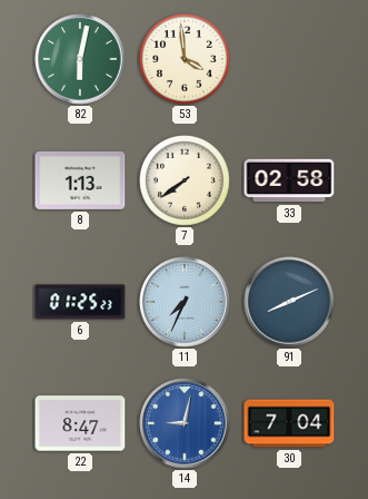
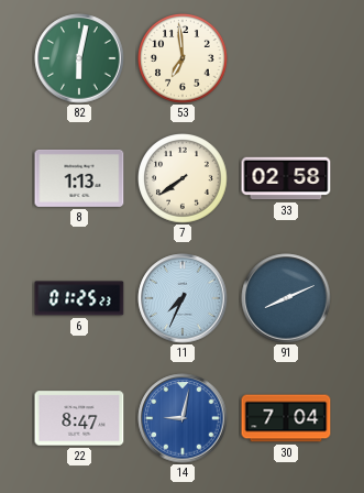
53: 3:59 -> 6:59 (183, 58)
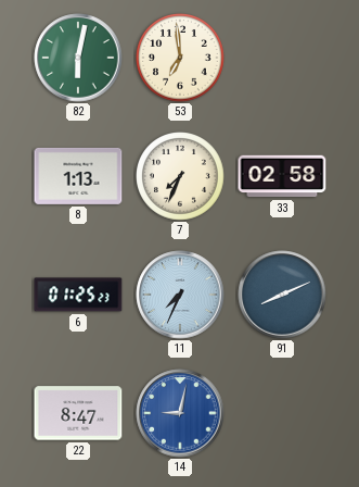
7: 7:39 -> 7:34 (180, 176)
30: 7:04 -> none (286, 418)
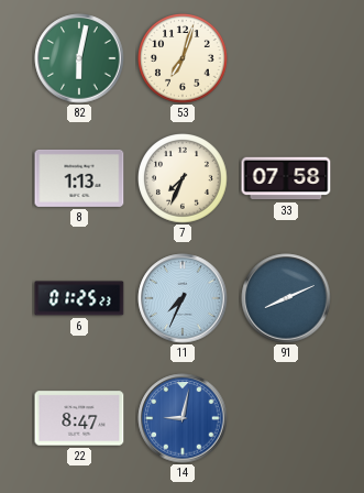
53: 6:59 -> 7:03 (183, 58)
33: 02:58 -> 07:58 (286, 178)
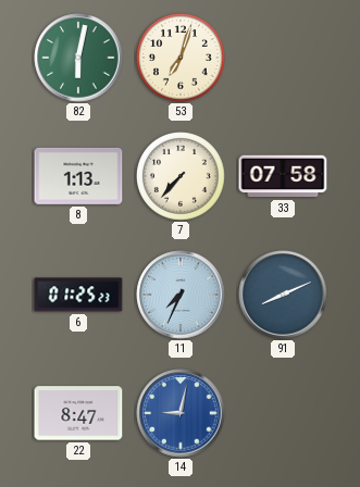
7: 7:34 -> 7:37 (181, 176)
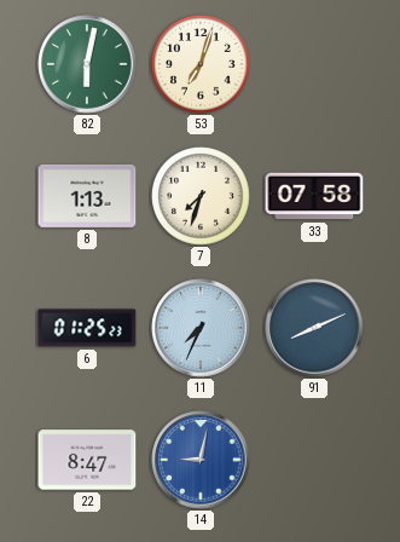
7: 7:37 -> 7:33 (201, 196)
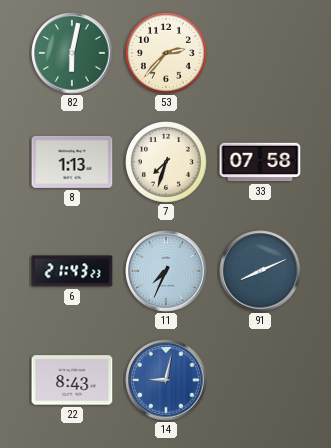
53: 7:03 -> 2:37 (166, 53)
6: 01:25 -> 21:43 (72, 271)
22: 8:47 -> 8:43 (72, 380)
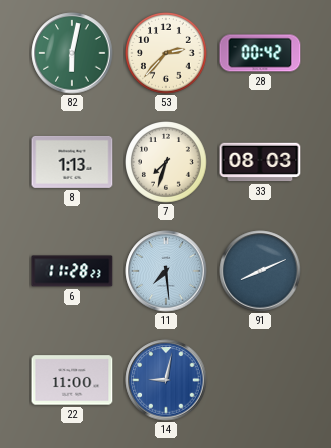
28: none -> 00:42 (260, 53)
33: 07:58 -> 08:03 (260, 162)
6: 21:43 -> 11:28 (72, 271)
11: 7:34 -> 7:29 (166, 271)
22: 8:43 -> 11:00 (72, 380)
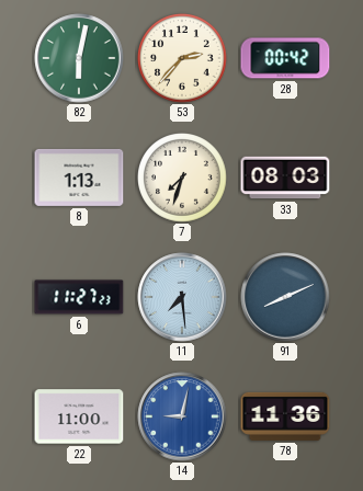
6: 11:28 -> 11:27 (79, 297)
78: none -> 11:36 (285, 416)
